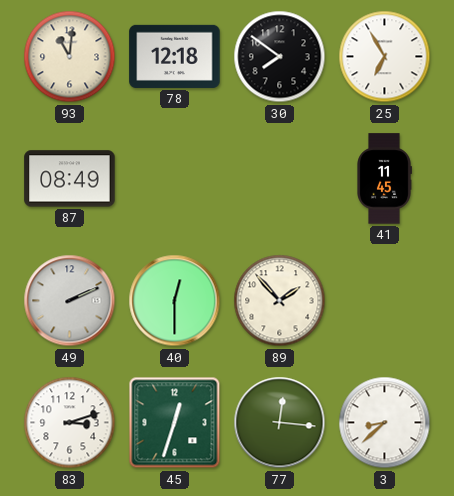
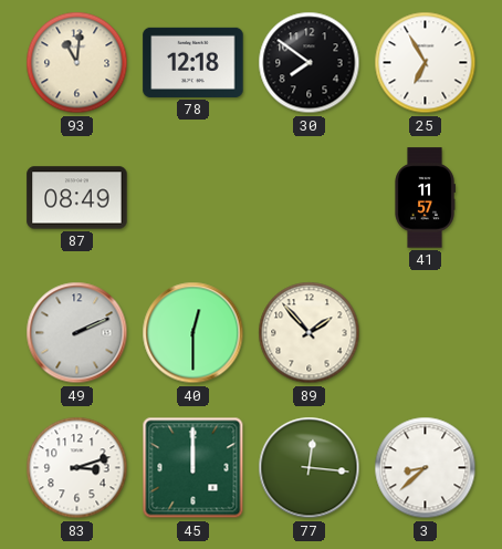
41: 11:45 -> 11:57 (425, 198)
45: 12:33 -> 12:00 (194, 468)
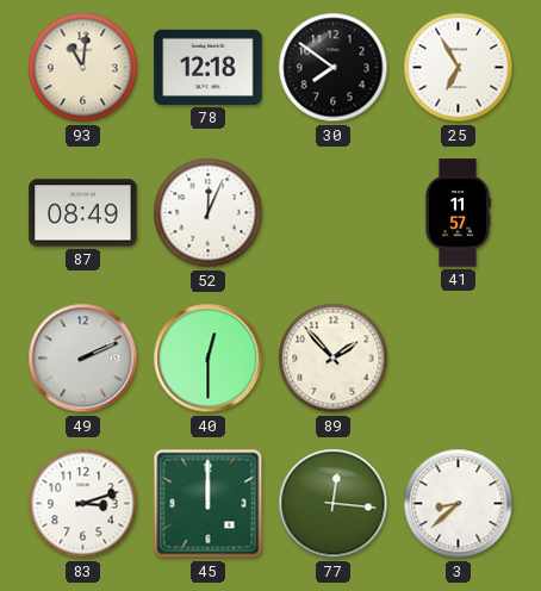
52: none -> 12:04 (209, 213)
